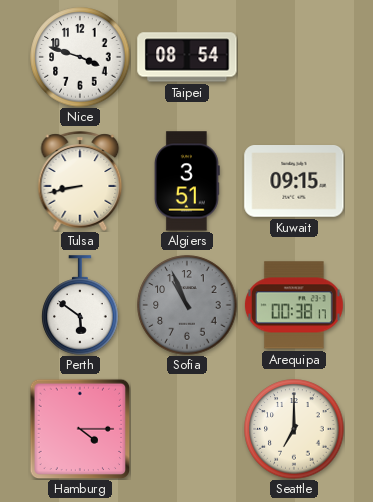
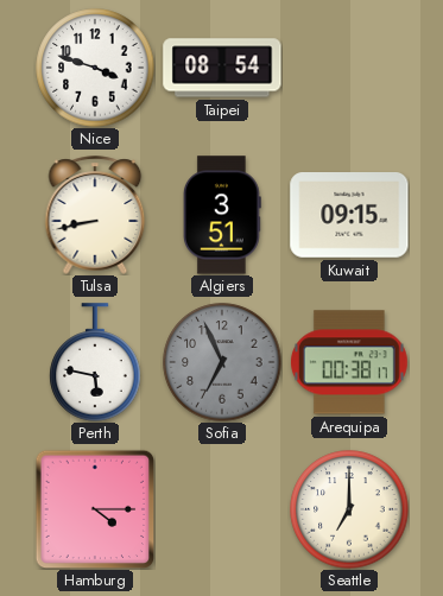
Perth: 5:51 -> 5:47 (95, 362)
Sofia: 10:56 -> 6:56 (222, 362)
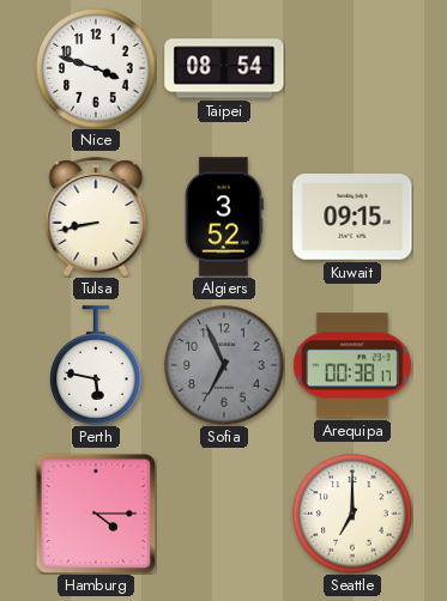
Algiers: 3:51 -> 3:52 (225, 217)
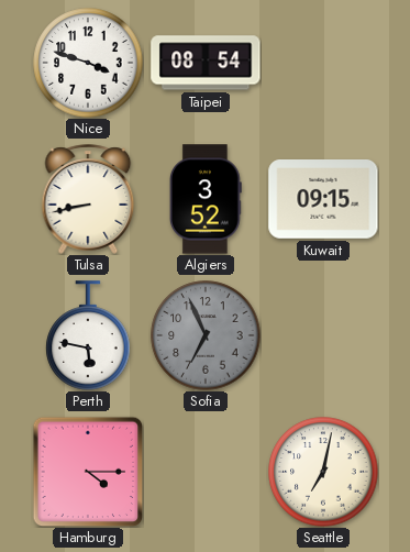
Arequipa: 00:38 -> none (352, 365)
Seattle: 7:00 -> 7:02 (323, 472)
